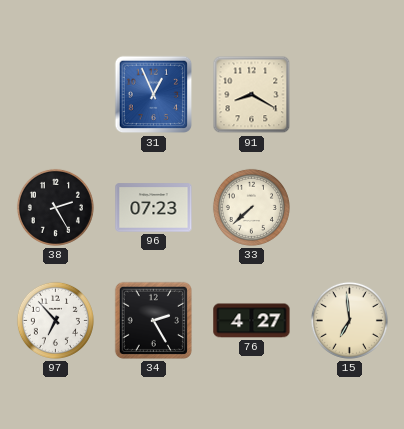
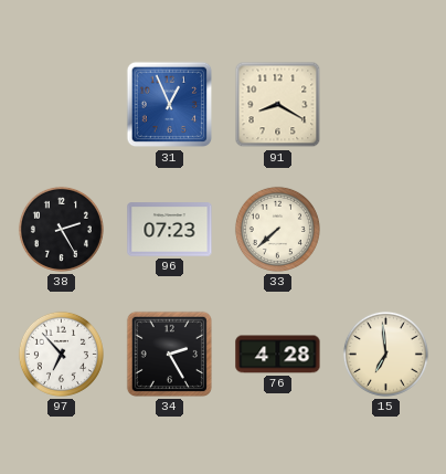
76: 4:27 -> 4:28 (278, 355)
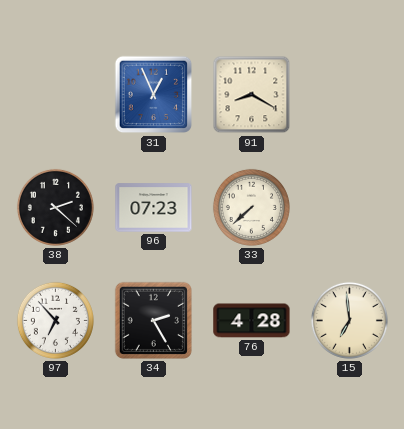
38: 2:25 -> 2:22 (55, 207)
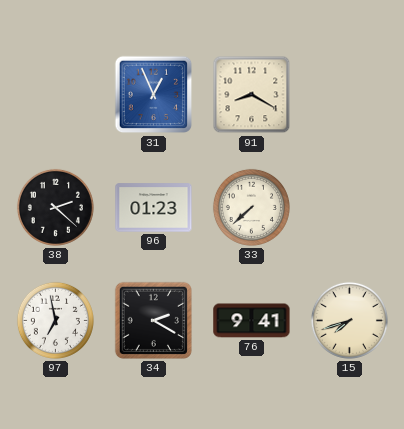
96: 07:23 -> 01:23 (154, 208)
97: 6:53 -> 6:58 (55, 320)
34: 2:25 -> 2:20 (153, 320)
76: 4:28 -> 9:41 (252, 321)
15: 6:59 -> 7:42 (349, 320)
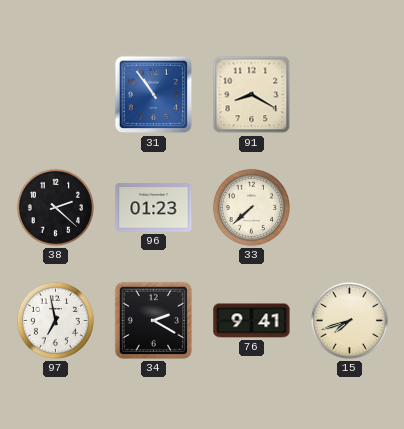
31: 12:56 -> 10:54 (154, 95)
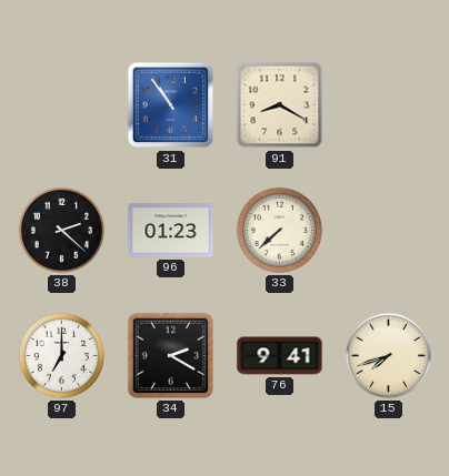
97: 6:58 -> 7:00 (61, 355)
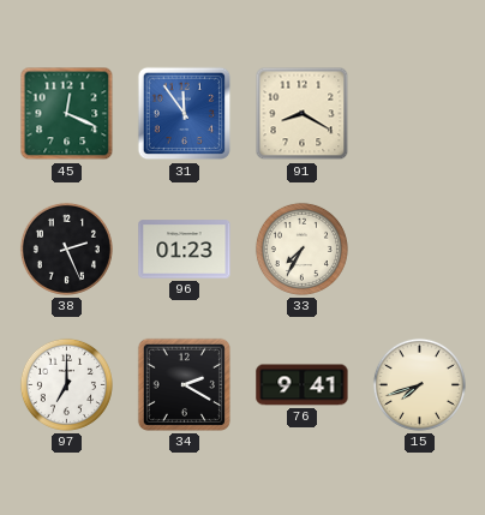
45: none -> 12:19 (67, 114)
31: 10:54 -> 11:54 (185, 114)
38: 2:22 -> 2:26 (66, 248)
33: 7:38 -> 7:35 (301, 248)
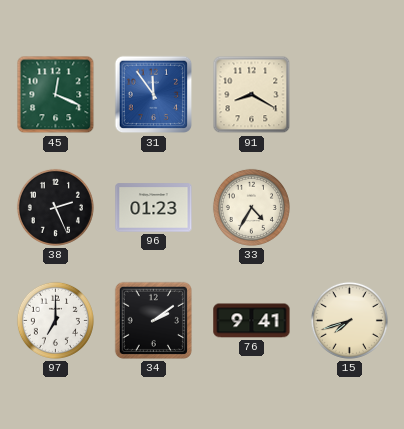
33: 7:35 -> 4:35 (251, 207)
34: 2:20 -> 2:09 (153, 320)
